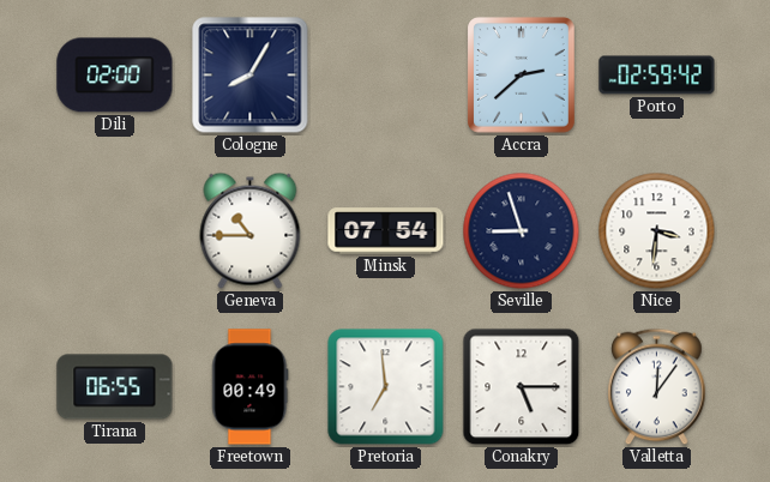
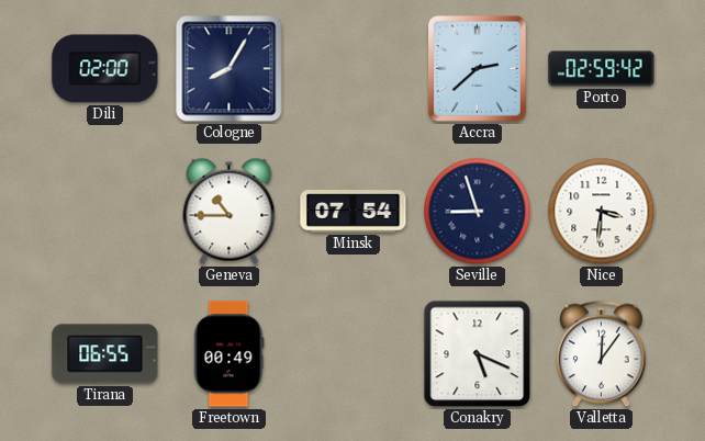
Pretoria: 6:59 -> none (386, 387)
Conakry: 5:15 -> 5:19 (478, 354)
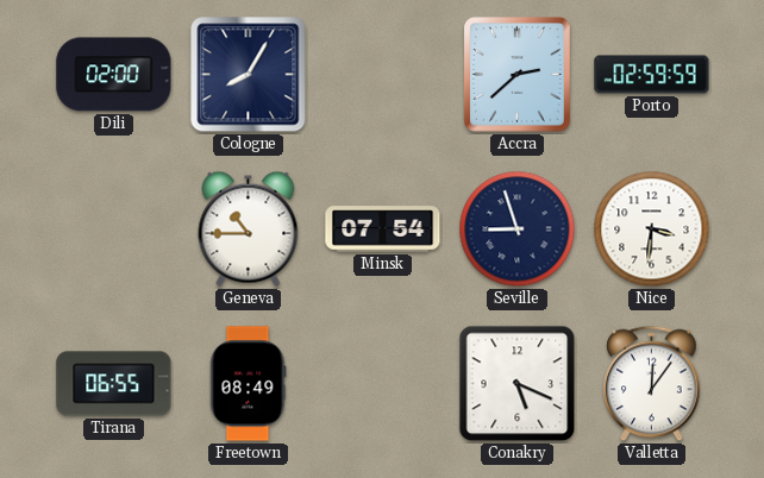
Porto: 02:59:42 -> 02:59:59 (652, 75)
Freetown: 00:49 -> 08:49 (249, 384)
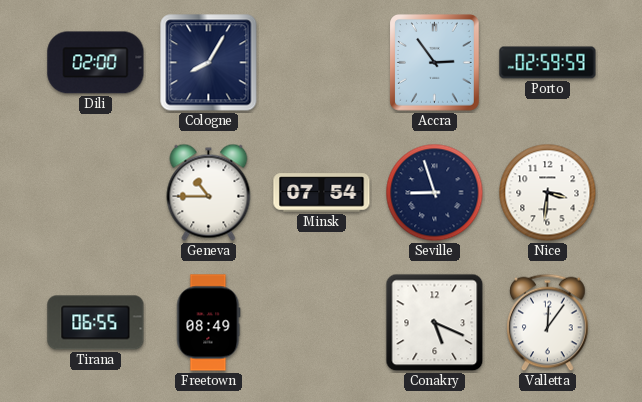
Accra: 2:38 -> 2:54 (435, 63)
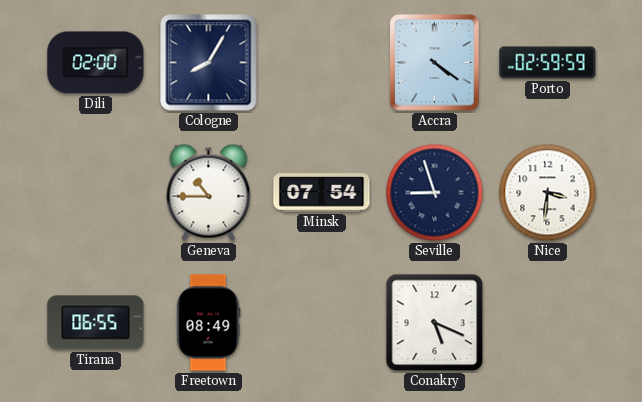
Accra: 2:54 -> 4:21 (435, 63)
Valletta: 12:06 -> none (548, 323)
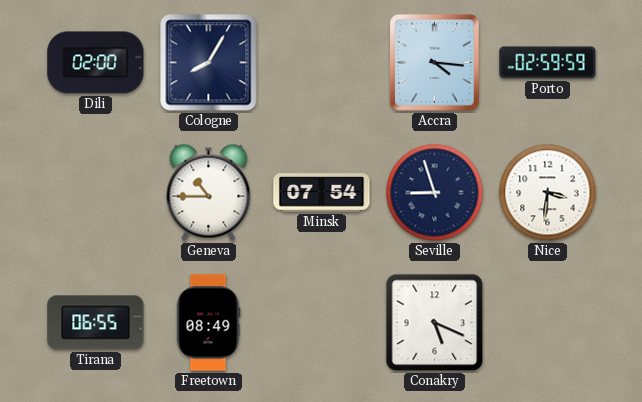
Accra: 4:21 -> 4:16 (435, 63)
